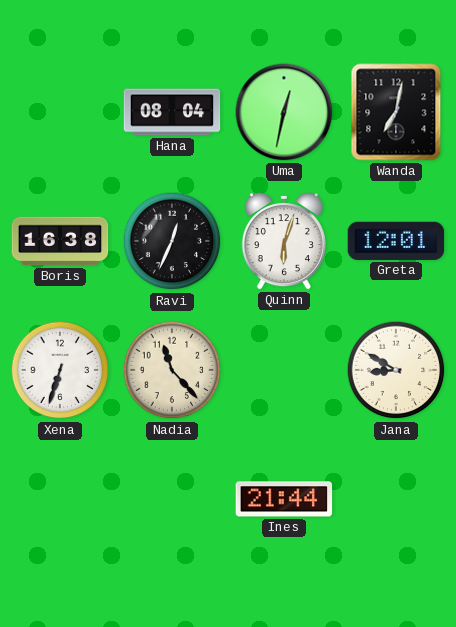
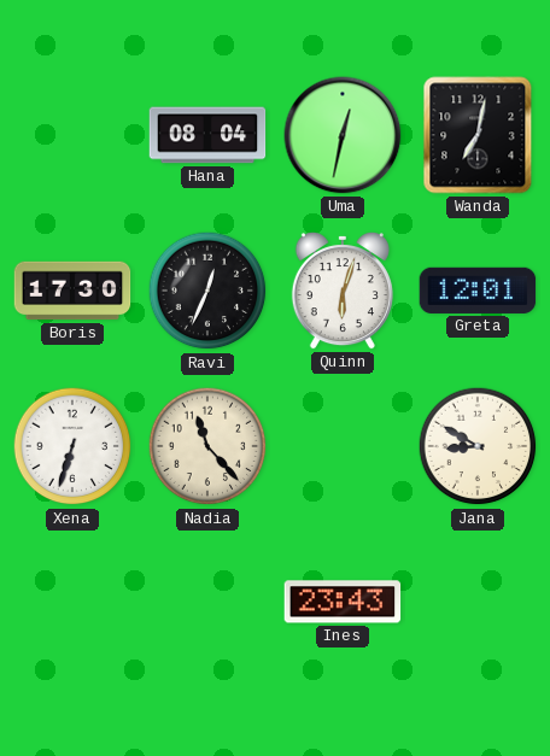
Boris: 16:38 -> 17:30 (72, 291)
Ines: 21:44 -> 23:43 (343, 602)
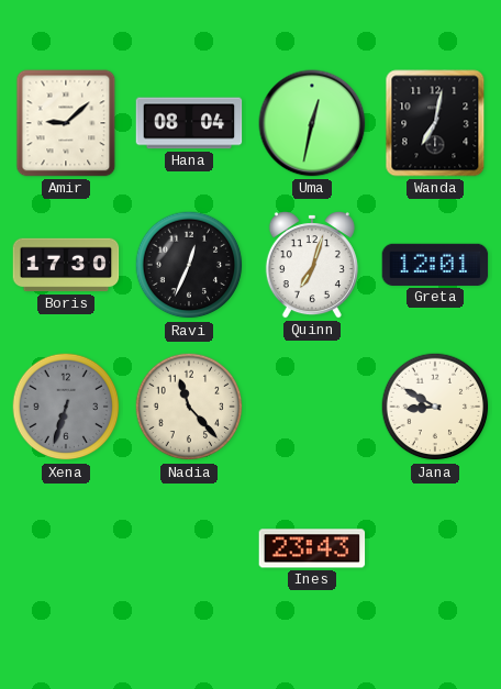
Amir: none -> 9:08 (66, 123)
Quinn: 6:03 -> 7:03 (312, 266)
Xena dial: white -> grey (66, 407)
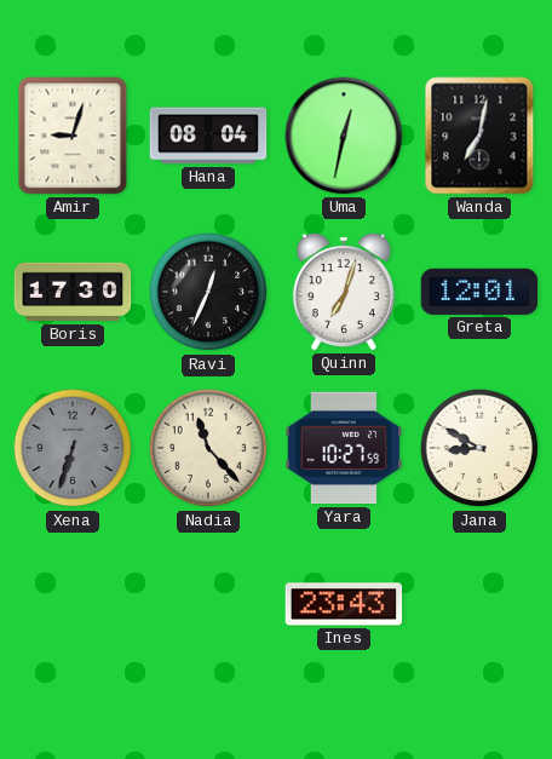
Amir: 9:08 -> 9:03 (73, 136)
Yara: none -> 10:27 (344, 448)
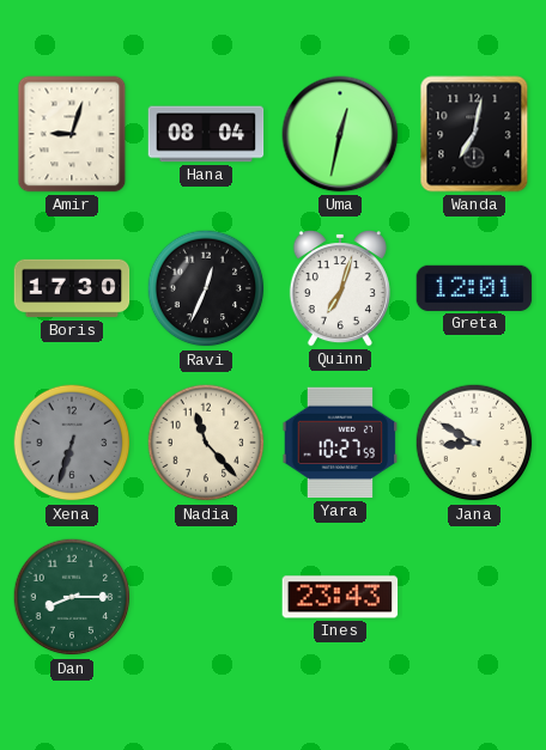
Dan: none -> 8:15 (72, 597)
